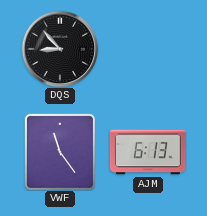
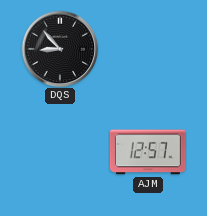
VWF: 11:24 -> none (60, 152)
AJM: 6:13 -> 12:57 (148, 152)
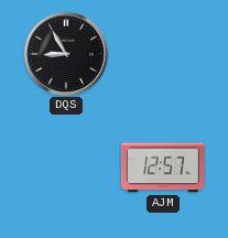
DQS: 8:53 -> 8:55 (66, 54)
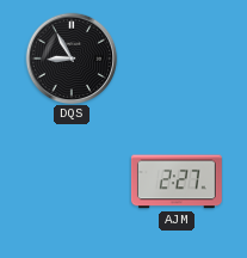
AJM: 12:57 -> 2:27 (177, 182)
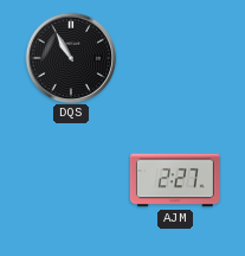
DQS: 8:55 -> 10:55 (71, 58)
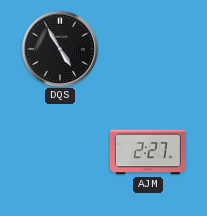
DQS: 10:55 -> 4:55 (60, 49)
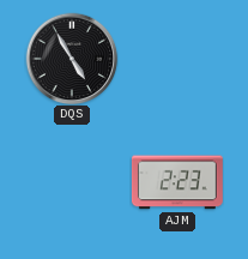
AJM: 2:27 -> 2:23 (177, 182)
